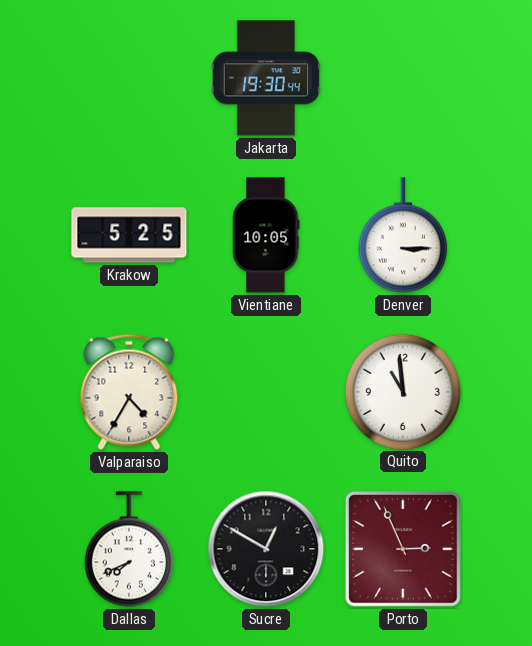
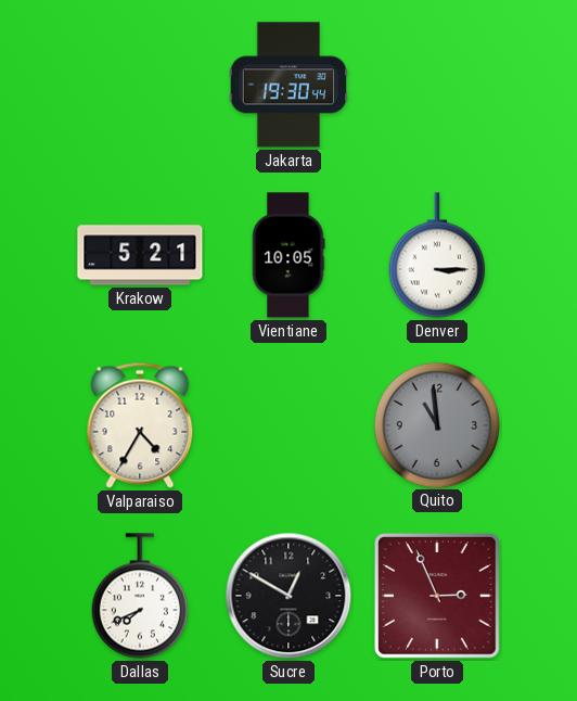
Krakow: 5:25 -> 5:21 (140, 255)
Quito dial: white -> grey (436, 424)
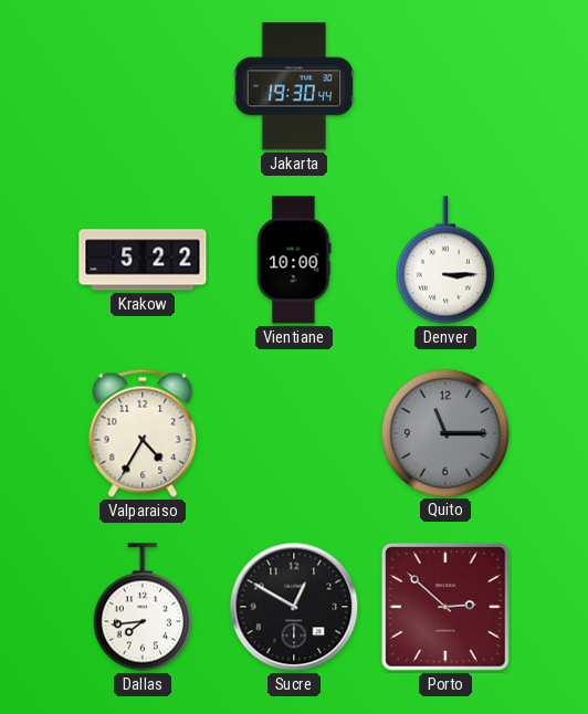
Krakow: 5:21 -> 5:22 (143, 260)
Vientiane: 10:05 -> 10:00 (294, 260)
Quito: 10:59 -> 11:15 (444, 432)
Dallas: 7:41 -> 7:44 (143, 607)
Porto: 2:56 -> 2:52 (447, 608)
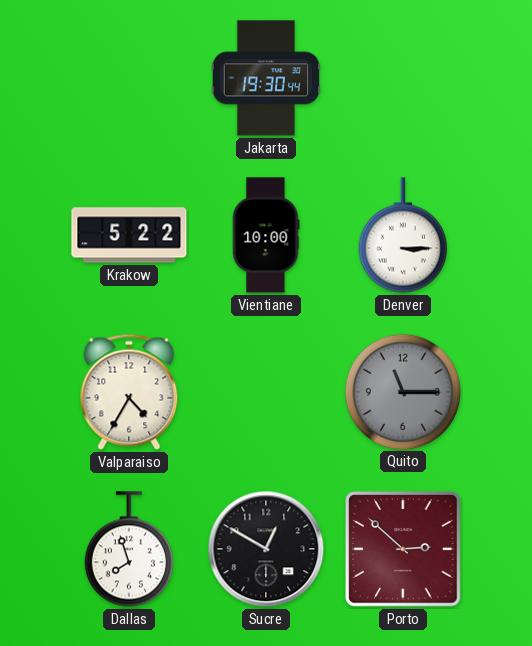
Dallas: 7:44 -> 7:57 (129, 549)
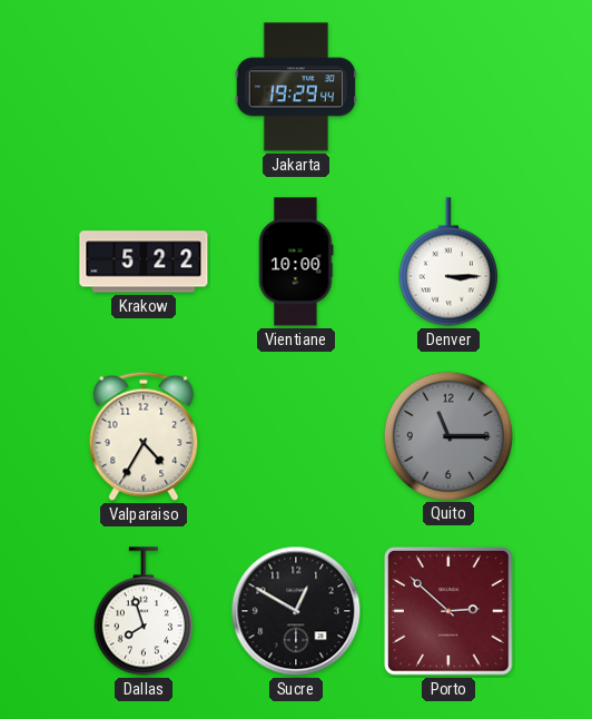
Jakarta: 19:30 -> 19:29 (295, 87)
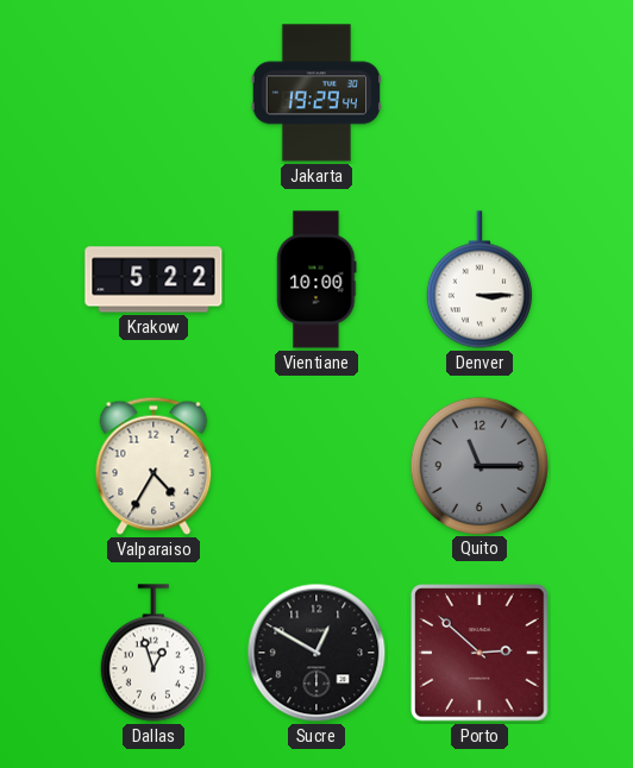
Dallas: 7:57 -> 12:57 (153, 653)
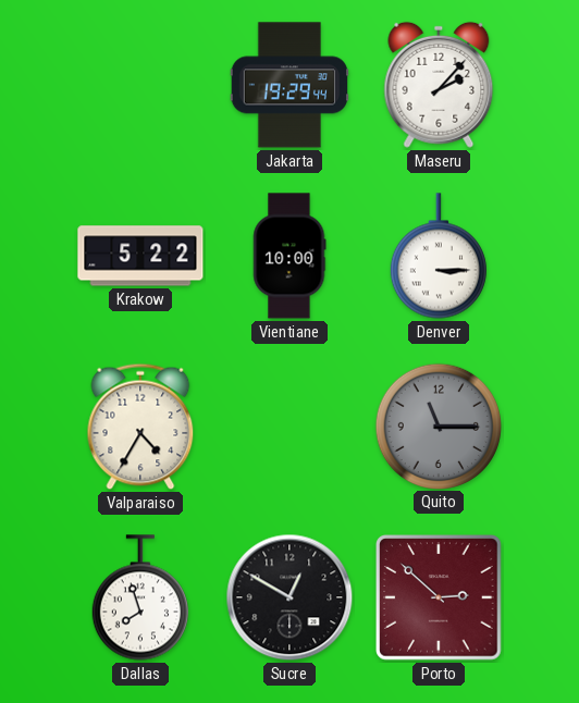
Maseru: none -> 2:07 (439, 85)
Dallas: 12:57 -> 7:57 (140, 597)
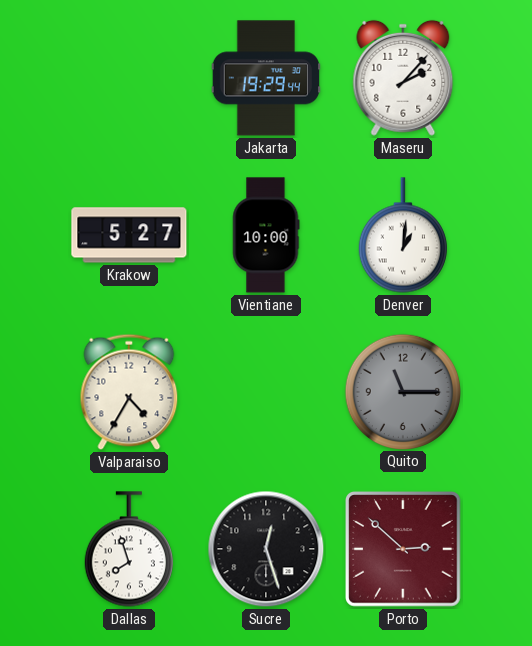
Krakow: 5:22 -> 5:27 (129, 235)
Denver: 3:15 -> 1:01 (403, 235)
Sucre: 12:50 -> 12:27 (266, 549)
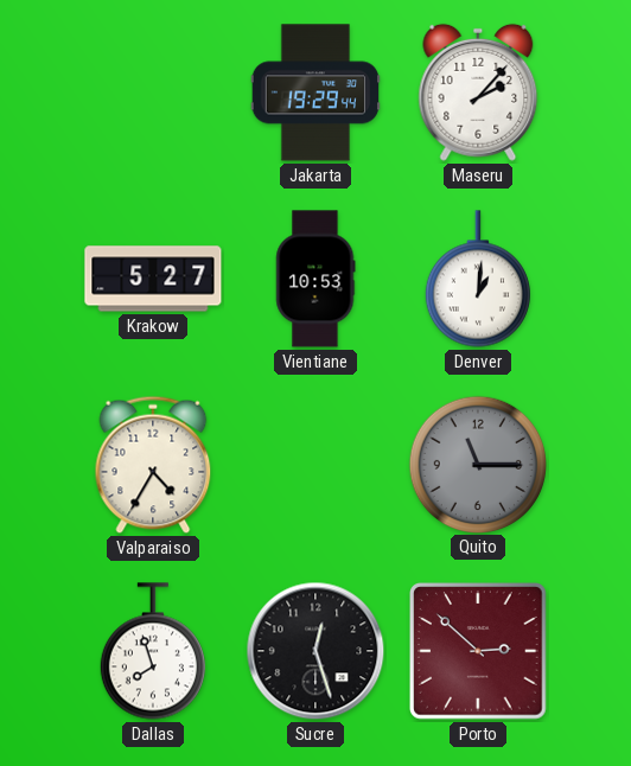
Vientiane: 10:00 -> 10:53 (315, 279)
